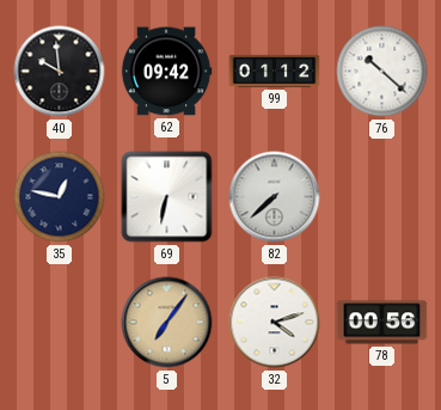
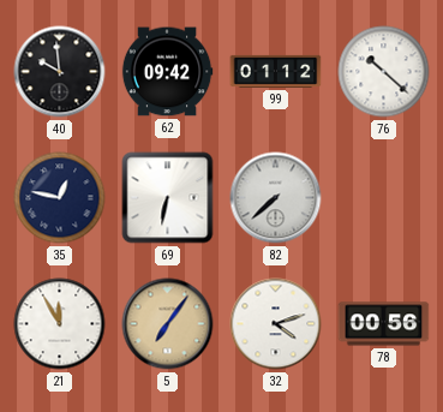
21: none -> 11:55 (60, 324)
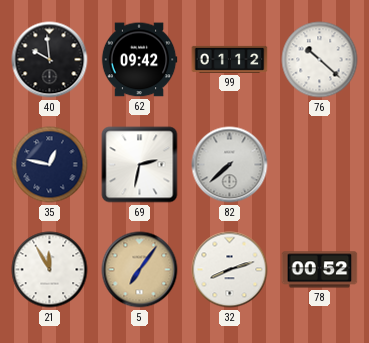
69: 6:32 -> 2:32 (140, 165)
32: 4:12 -> 8:12 (230, 270)
78: 00:56 -> 00:52 (320, 270)
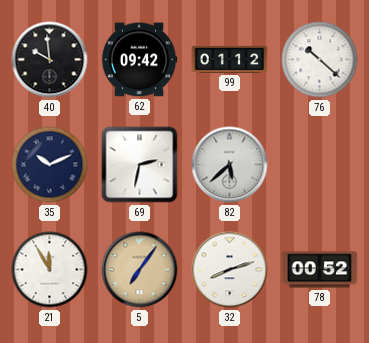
35: 12:47 -> 10:11 (50, 165)
82: 7:38 -> 5:38 (230, 165)
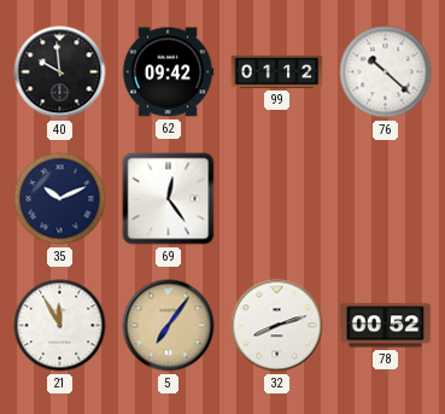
69: 2:32 -> 12:24 (169, 199)
82: 5:38 -> none (230, 165)
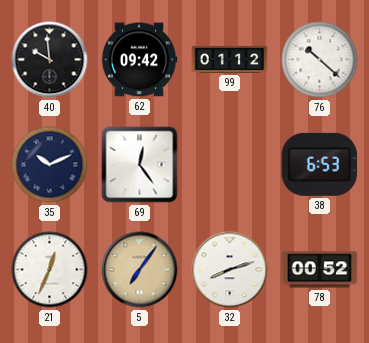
38: none -> 6:53 (320, 164)
21: 11:55 -> 12:34 (50, 270)
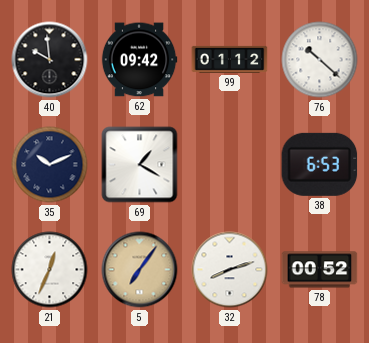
69: 12:24 -> 1:20 (140, 165)
